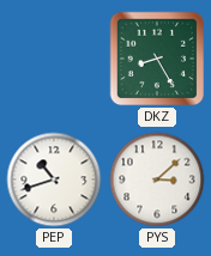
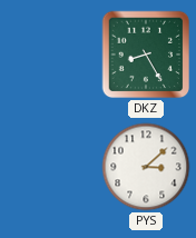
PEP: 10:42 -> none (54, 179)
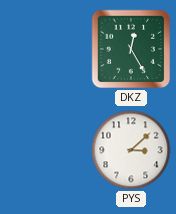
DKZ: 8:25 -> 12:25 (131, 49)
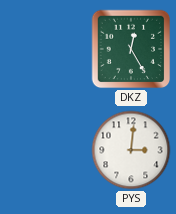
PYS: 3:08 -> 3:01 (131, 150)
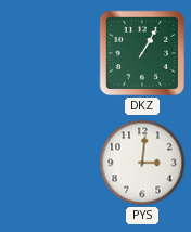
DKZ: 12:25 -> 1:05 (142, 53)
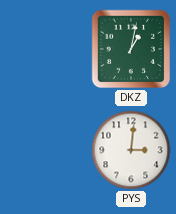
DKZ: 1:05 -> 1:02 (131, 49)
